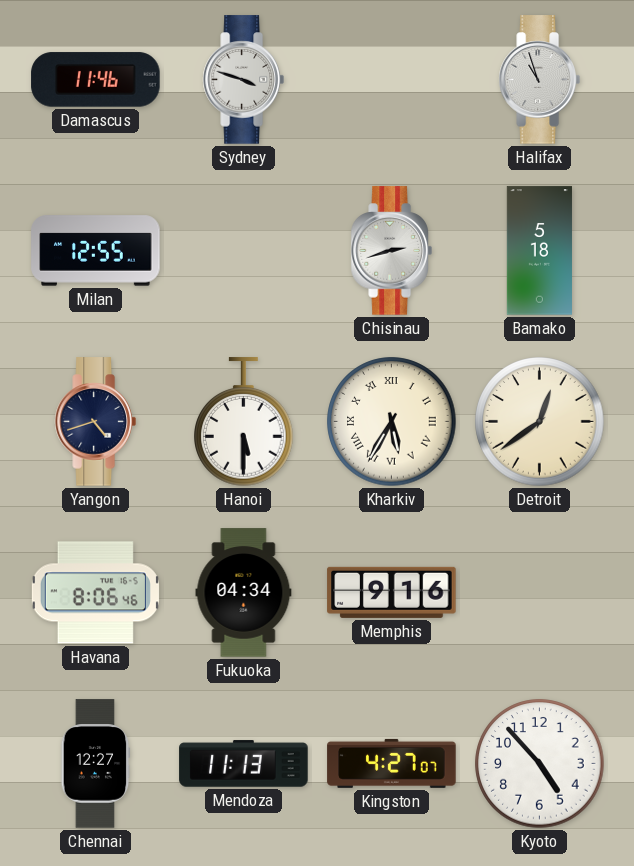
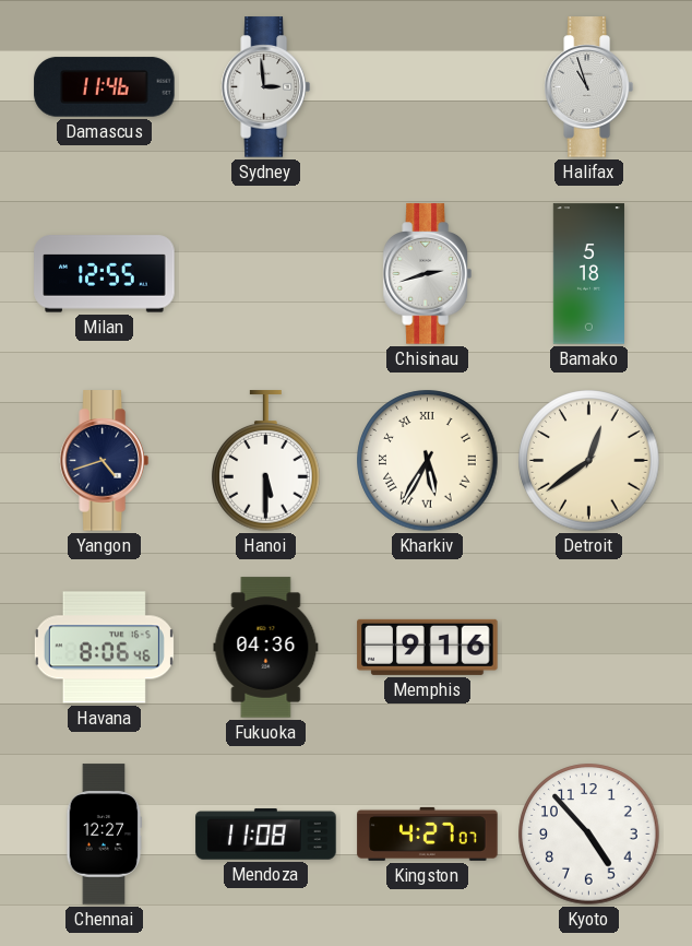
Sydney: 3:48 -> 2:59 (265, 87)
Fukuoka: 04:34 -> 04:36 (266, 648)
Mendoza: 11:13 -> 11:08 (266, 835)
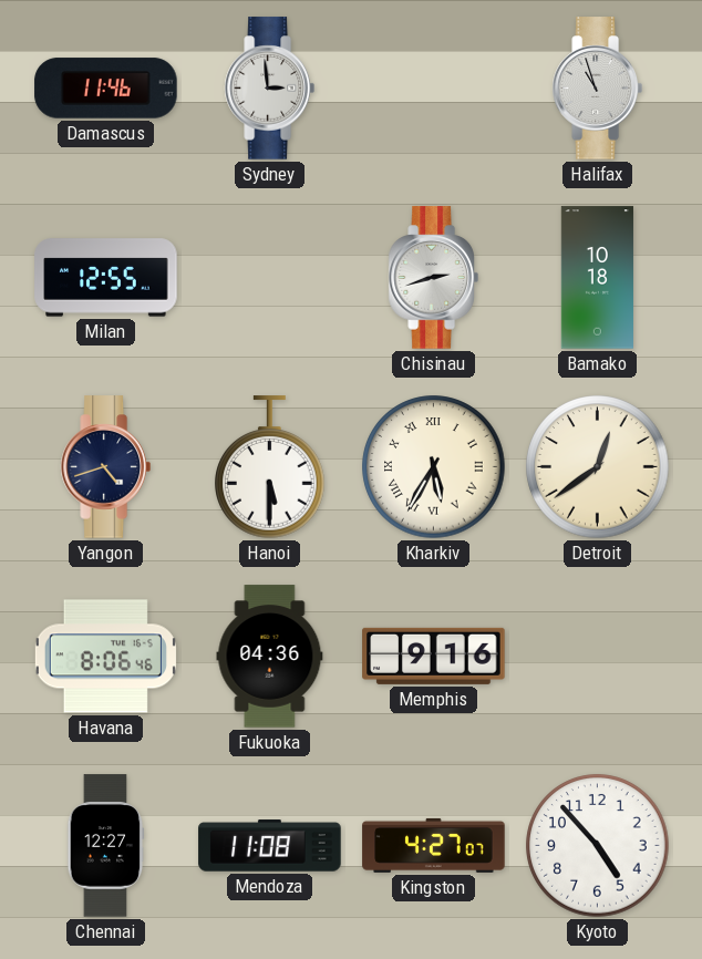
Bamako: 5:18 -> 10:18 (597, 278)
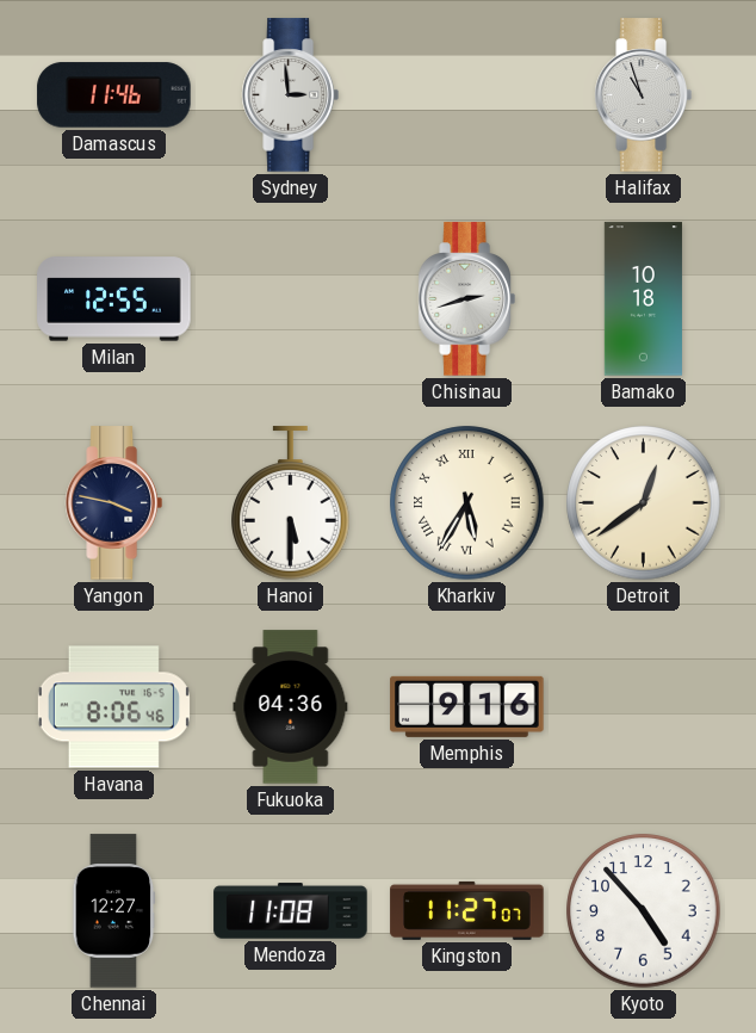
Yangon: 4:42 -> 3:47 (113, 503)
Kingston: 4:27 -> 11:27 (467, 910)
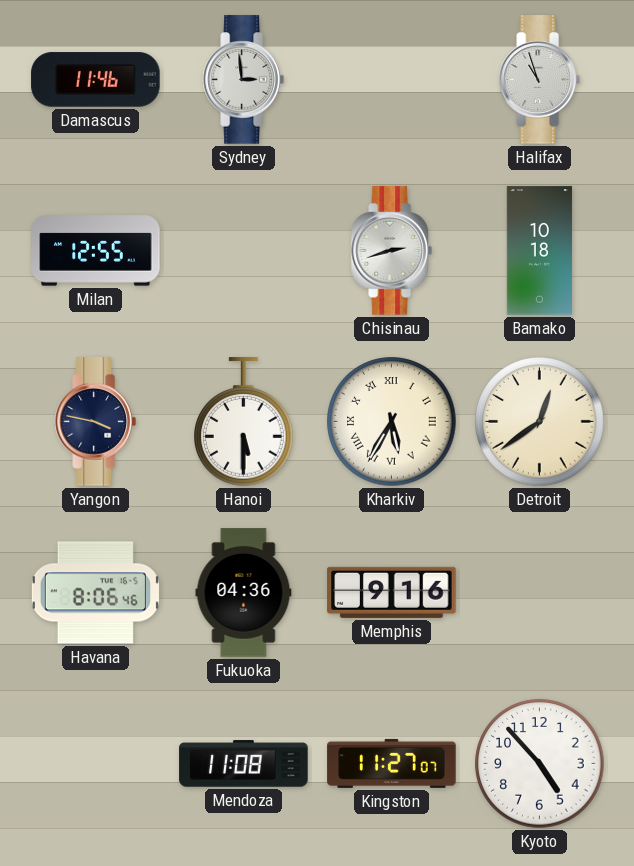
Chennai: 12:27 -> none (114, 911)
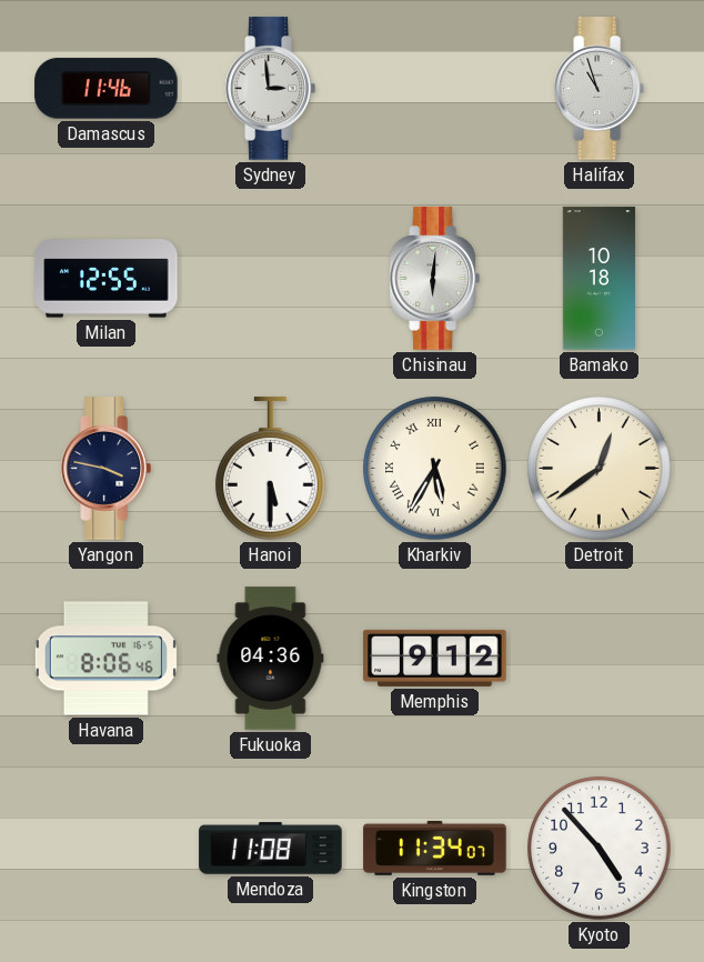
Chisinau: 2:42 -> 6:01 (434, 279)
Memphis: 9:16 -> 9:12 (435, 658)
Kingston: 11:27 -> 11:34 (435, 848)
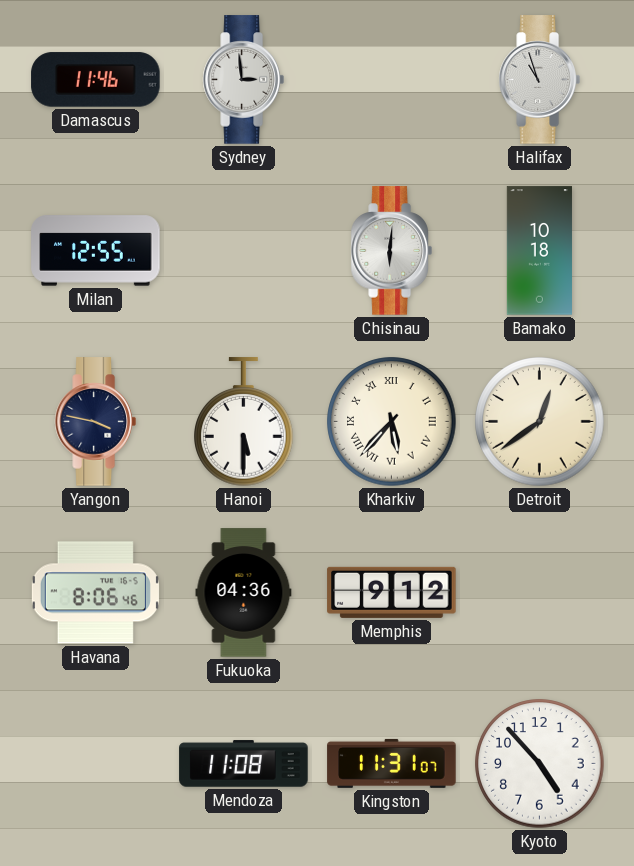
Kharkiv: 5:35 -> 5:37 (392, 422)
Kingston: 11:34 -> 11:31 (392, 763)
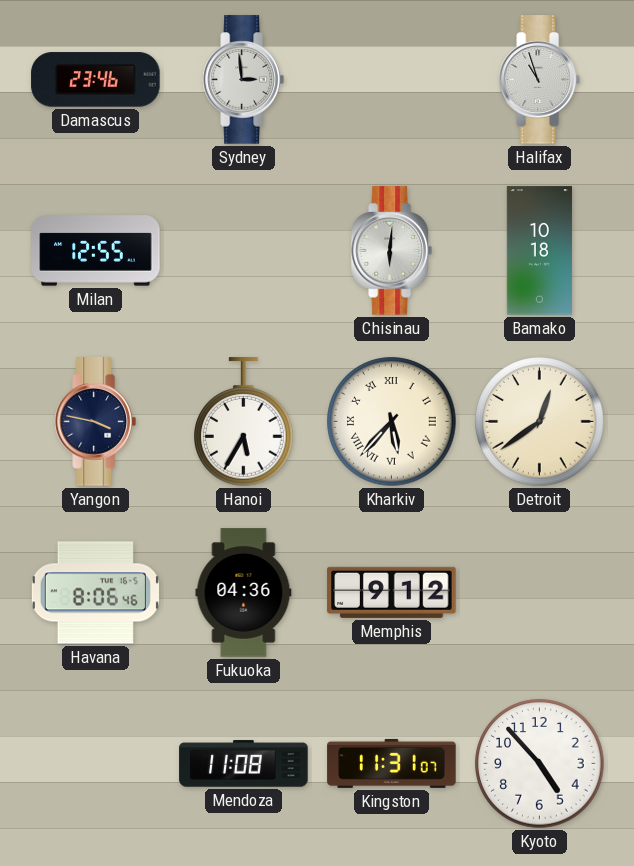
Damascus: 11:46 -> 23:46 (96, 80)
Hanoi: 5:30 -> 5:35 (244, 422)
